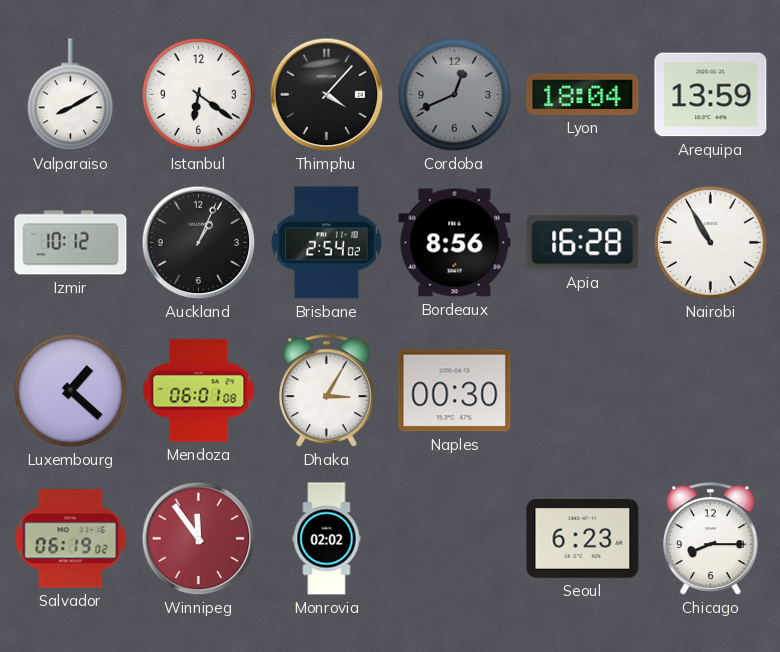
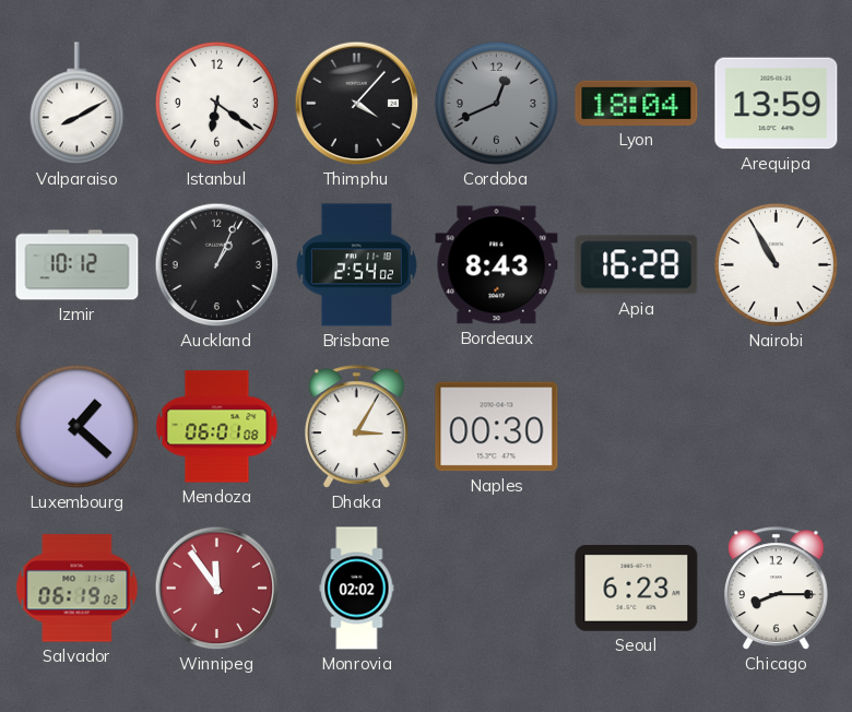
Bordeaux: 8:56 -> 8:43 (497, 265)
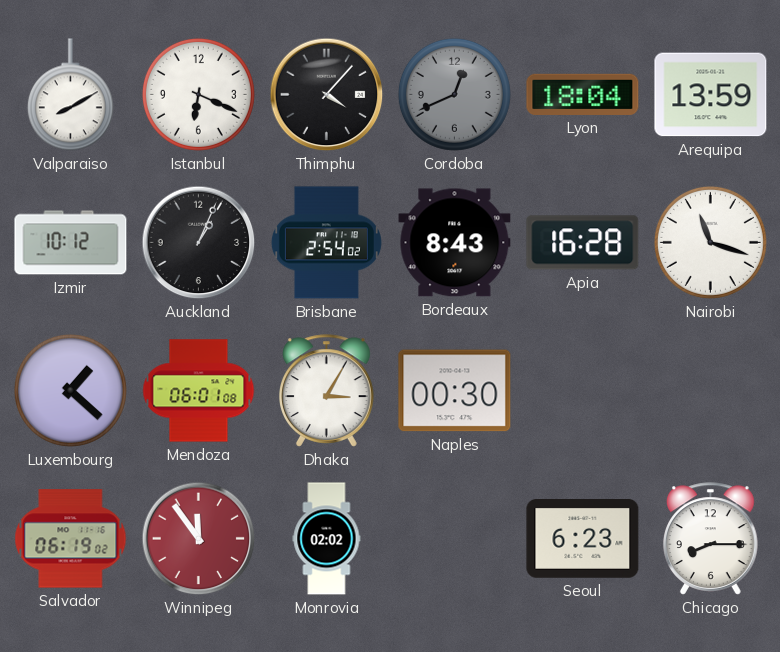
Istanbul: 6:21 -> 6:19 (198, 94)
Nairobi: 10:55 -> 11:18 (710, 242)
